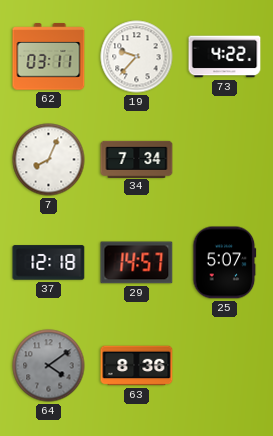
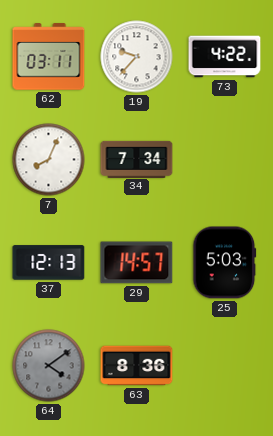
37: 12:18 -> 12:13 (49, 263)
25: 5:07 -> 5:03 (225, 263)
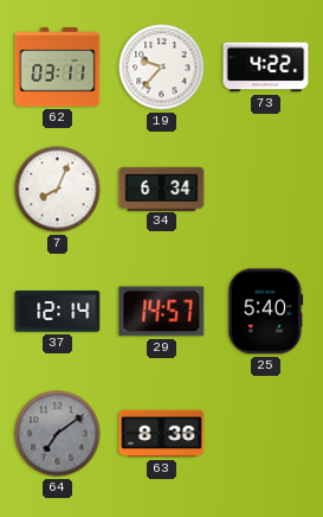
34: 7:34 -> 6:34 (162, 189)
37: 12:13 -> 12:14 (58, 312)
25: 5:03 -> 5:40 (266, 312)
64: 4:09 -> 7:09 (58, 434)
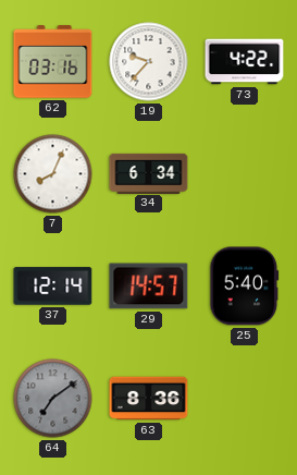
62: 03:11 -> 03:16 (53, 62)
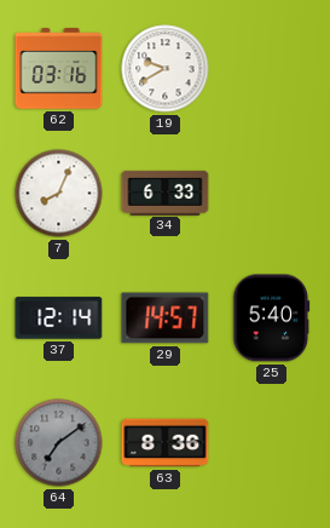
19: 9:37 -> 9:40 (166, 69)
73: 4:22 -> none (245, 62)
34: 6:34 -> 6:33 (166, 193)
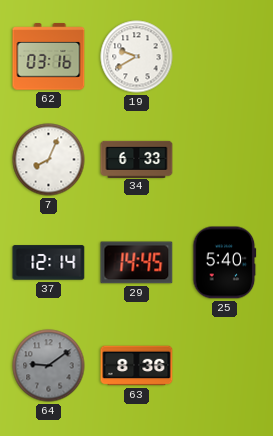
29: 14:57 -> 14:45 (137, 263)
64: 7:09 -> 9:09 (49, 366)
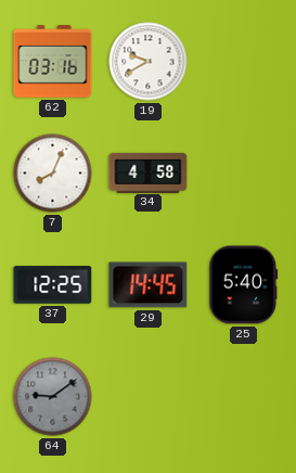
34: 6:33 -> 4:58 (149, 172)
37: 12:14 -> 12:25 (53, 285)
63: 8:36 -> none (137, 366)
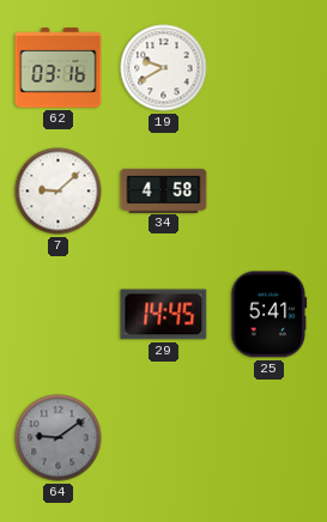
7: 8:04 -> 9:08 (59, 192)
37: 12:25 -> none (53, 285)
25: 5:40 -> 5:41 (270, 315)
